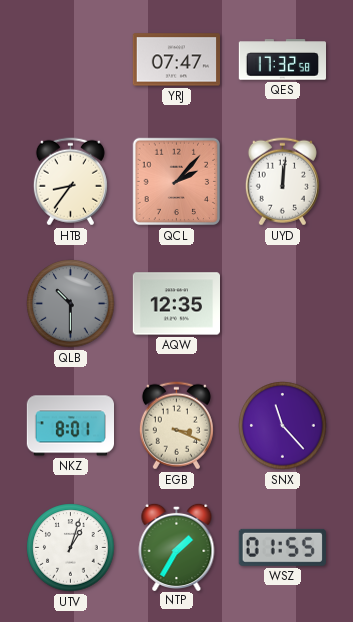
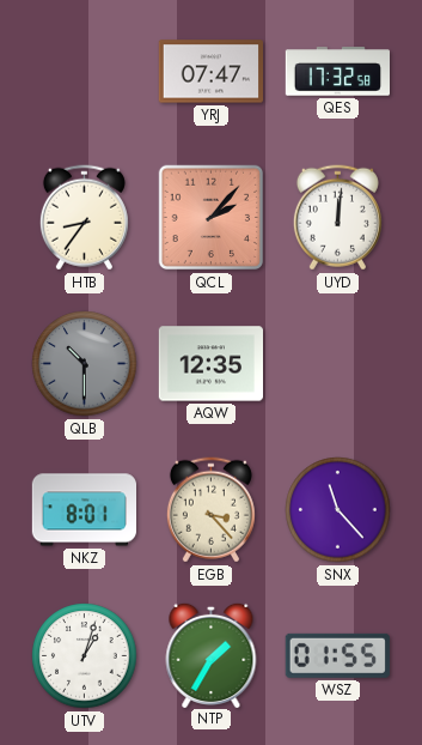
EGB: 3:19 -> 3:23 (210, 510)
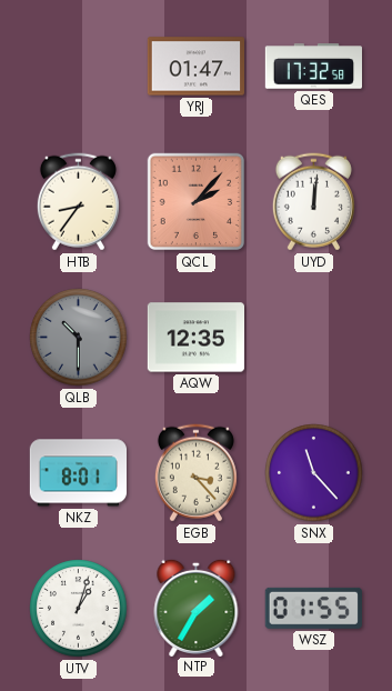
YRJ: 07:47 -> 01:47 (195, 67)
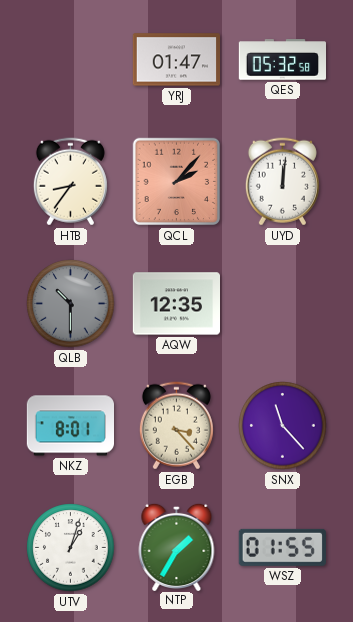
QES: 17:32 -> 05:32 (282, 60)
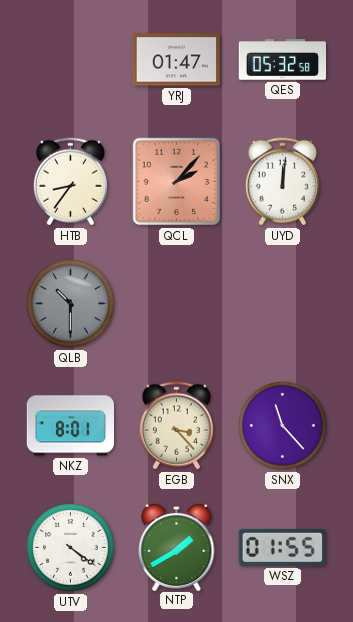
AQW: 12:35 -> none (176, 304)
UTV: 1:03 -> 4:21 (71, 548)
NTP: 1:35 -> 1:40 (177, 546)
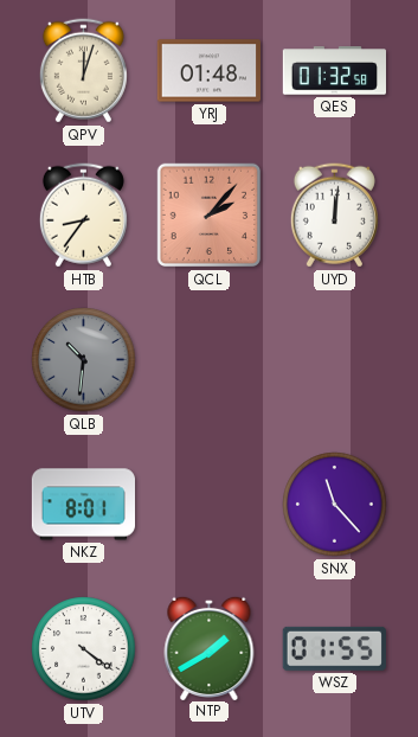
QPV: none -> 12:03 (83, 71)
YRJ: 01:47 -> 01:48 (208, 71)
QES: 05:32 -> 01:32 (334, 71)
QLB: 10:30 -> 10:31 (84, 360)
EGB: 3:23 -> none (176, 426)
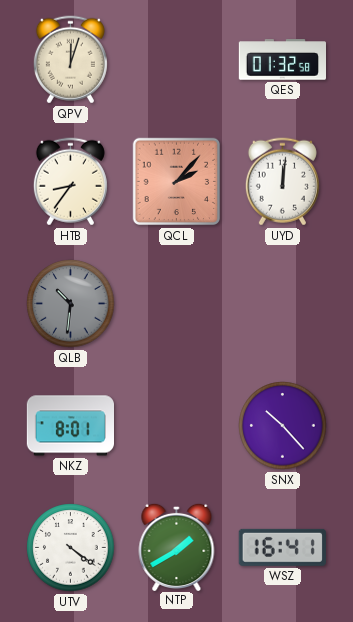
YRJ: 01:48 -> none (208, 71)
SNX: 11:23 -> 10:23 (283, 426)
WSZ: 01:55 -> 16:41 (282, 547)
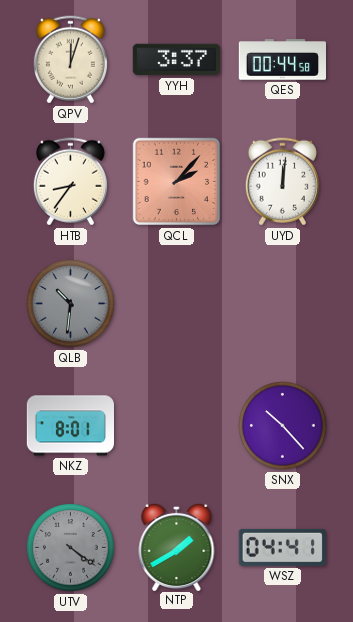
YYH: none -> 3:37 (176, 60)
QES: 01:32 -> 00:44 (282, 60)
UTV dial: white -> grey (71, 548)
WSZ: 16:41 -> 04:41 (282, 547)
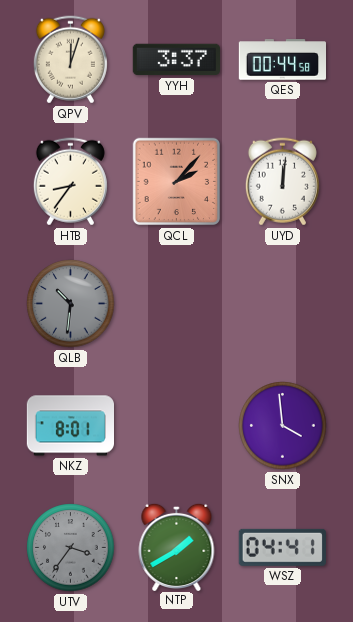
SNX: 10:23 -> 3:59 (283, 426)
UTV: 4:21 -> 3:36 (71, 548)
